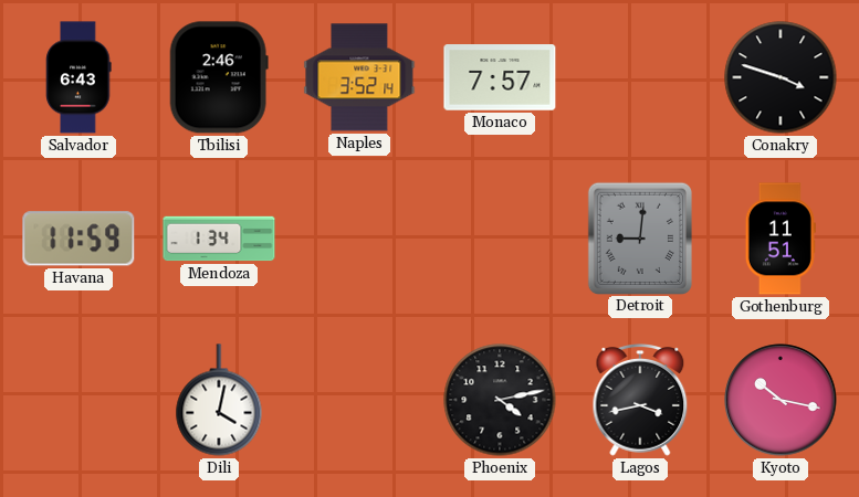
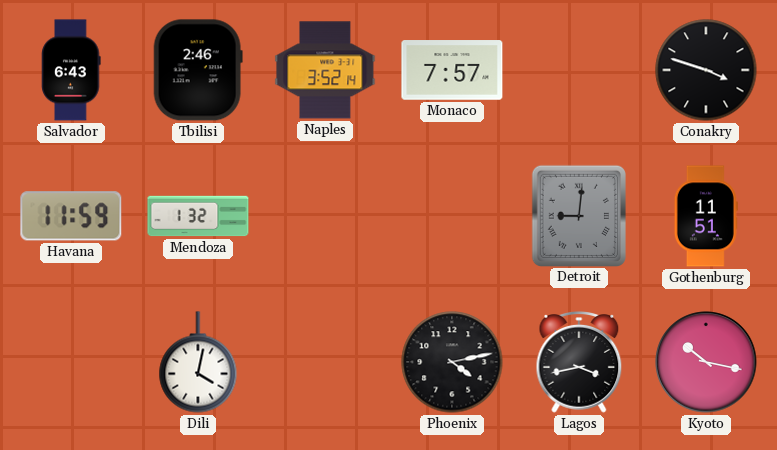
Mendoza: 1:34 -> 1:32 (198, 216)
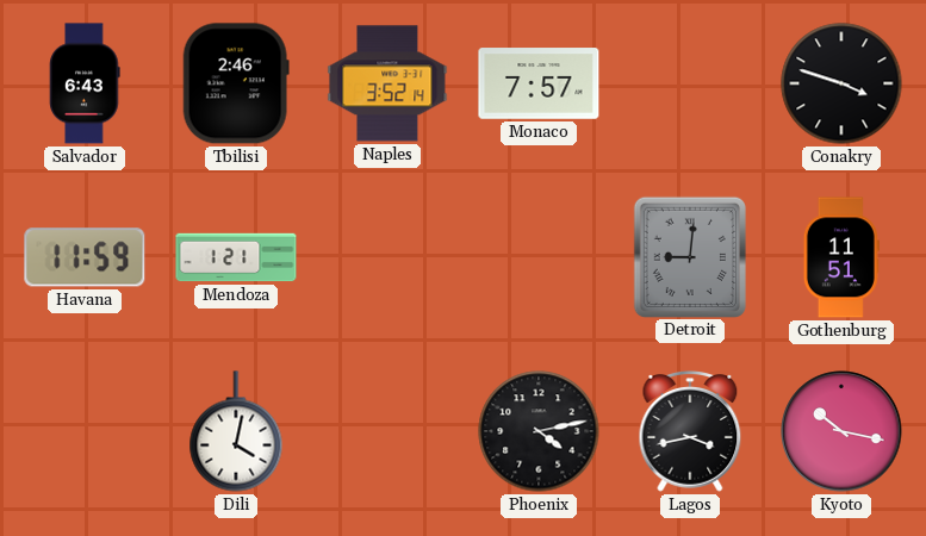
Mendoza: 1:32 -> 1:21 (236, 257)
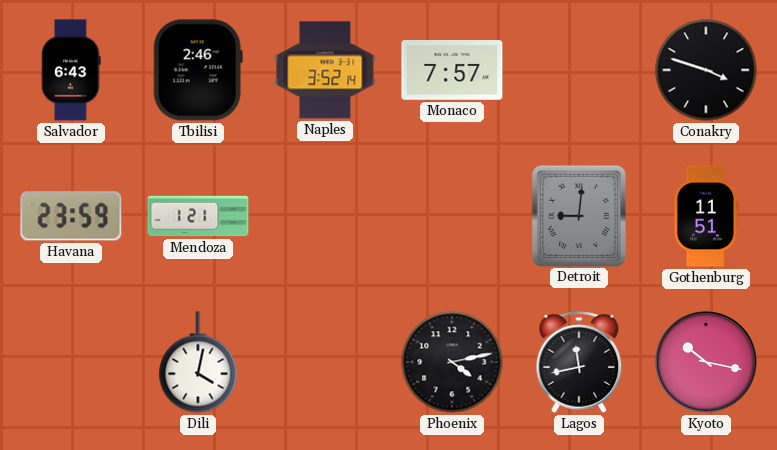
Havana: 11:59 -> 23:59 (71, 216)
Lagos: 3:43 -> 11:43 (579, 363)
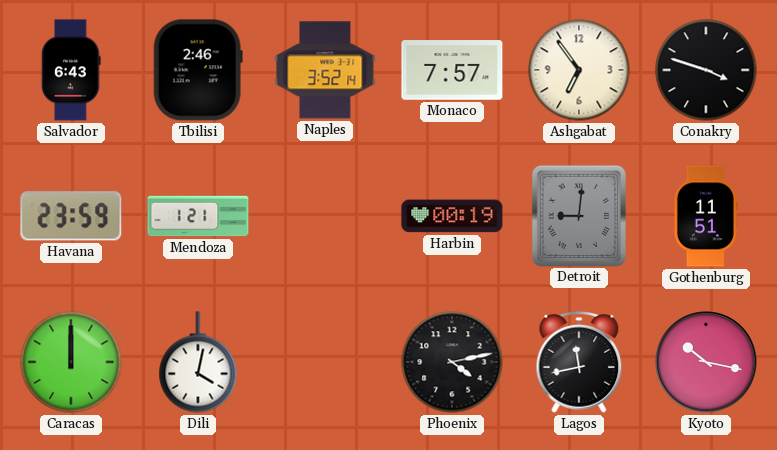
Ashgabat: none -> 6:54 (579, 70)
Harbin: none -> 00:19 (452, 216)
Caracas: none -> 12:00 (71, 362)
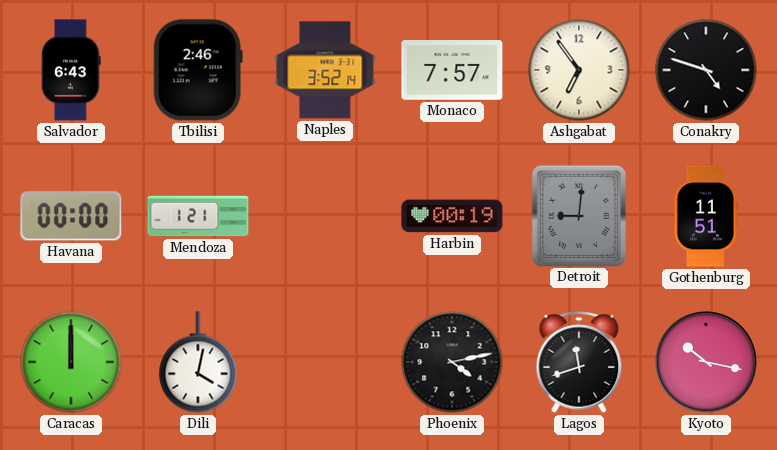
Conakry: 3:48 -> 4:48 (706, 70)
Havana: 23:59 -> 00:00 (71, 216)
Lagos: 11:43 -> 11:42 (579, 363)
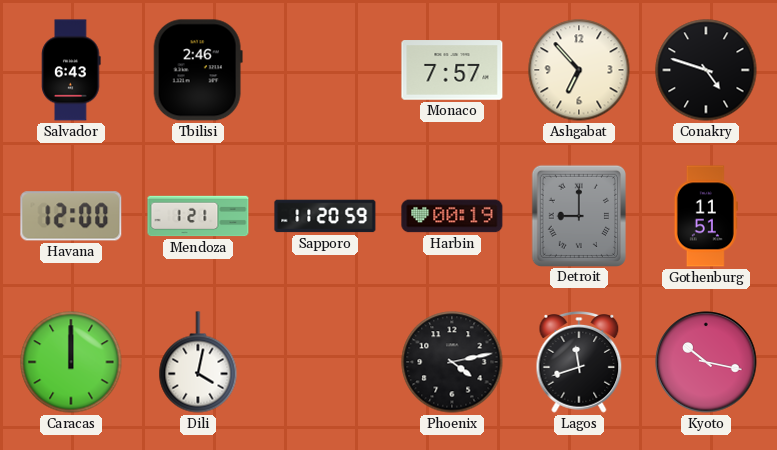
Naples: 3:52 -> none (325, 70)
Ashgabat: 6:54 -> 6:53 (579, 70)
Havana: 00:00 -> 12:00 (71, 216)
Sapporo: none -> 11:20 (325, 216)
Detroit: 9:01 -> 9:00 (578, 215)
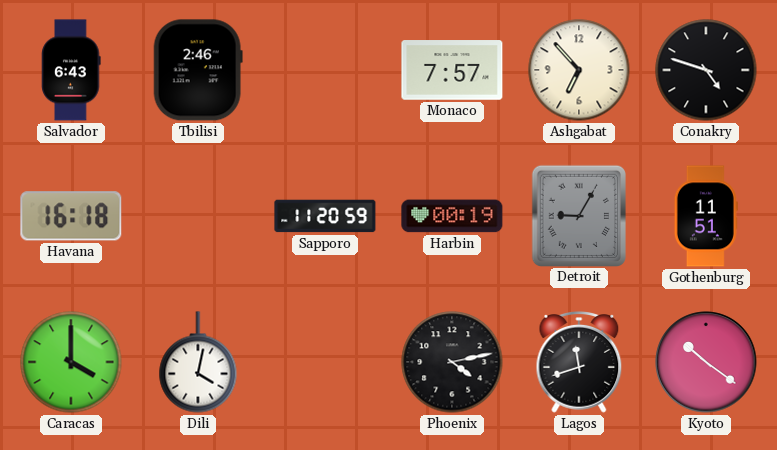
Havana: 12:00 -> 16:18 (71, 216)
Mendoza: 1:21 -> none (198, 216)
Detroit: 9:00 -> 9:05 (578, 215)
Caracas: 12:00 -> 4:00 (71, 362)
Kyoto: 10:17 -> 10:21 (706, 362)
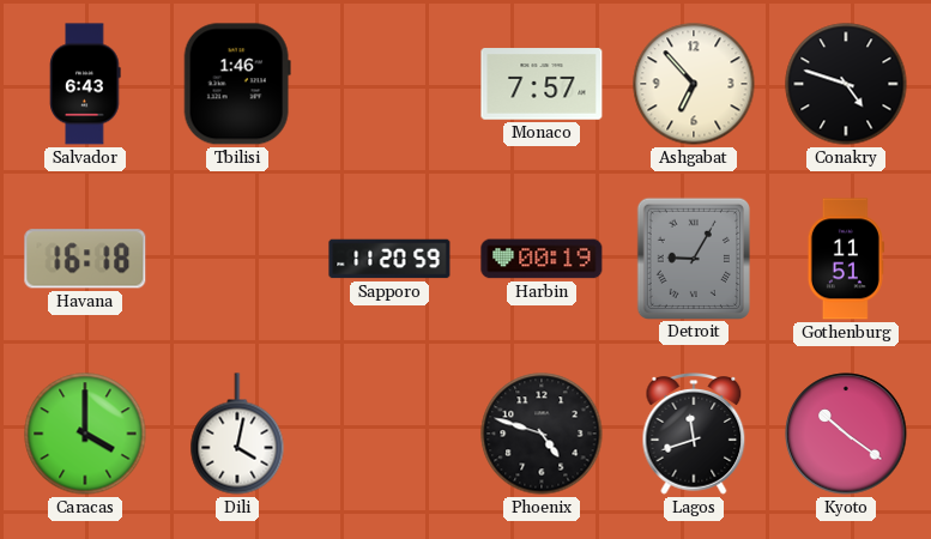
Tbilisi: 2:46 -> 1:46 (237, 84)
Phoenix: 4:13 -> 4:48 (542, 434)
